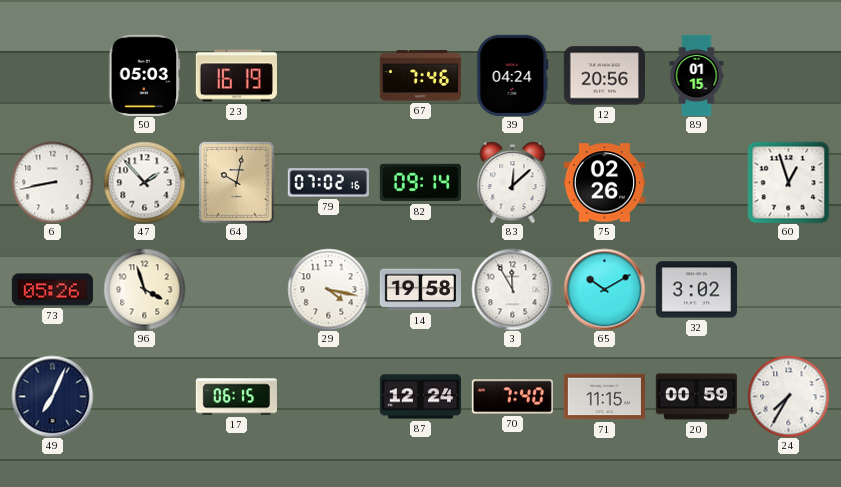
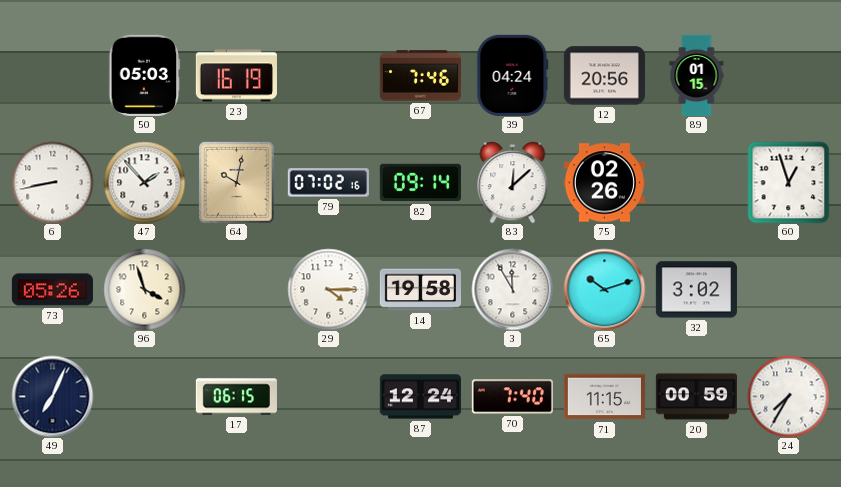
29: 4:17 -> 4:15 (328, 289)
65: 10:10 -> 10:12 (604, 289)
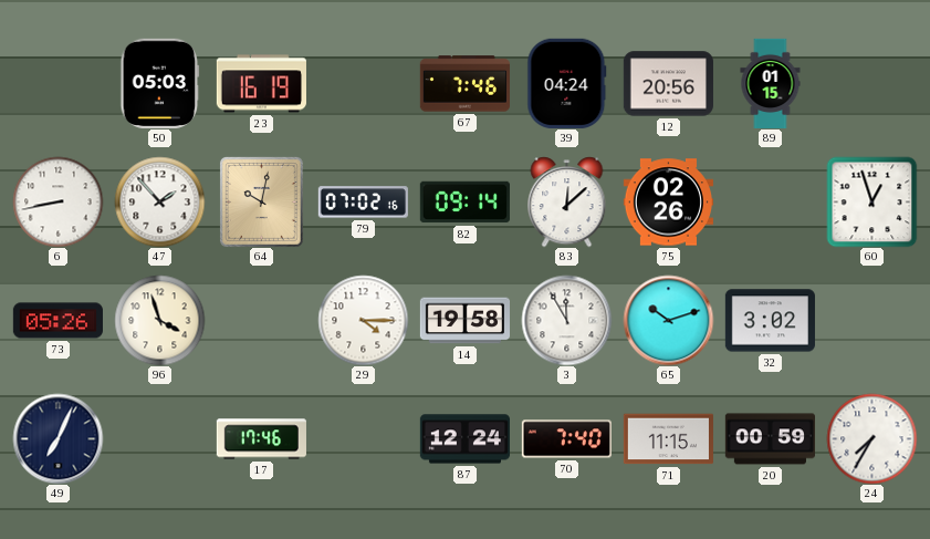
17: 06:15 -> 17:46 (261, 439)
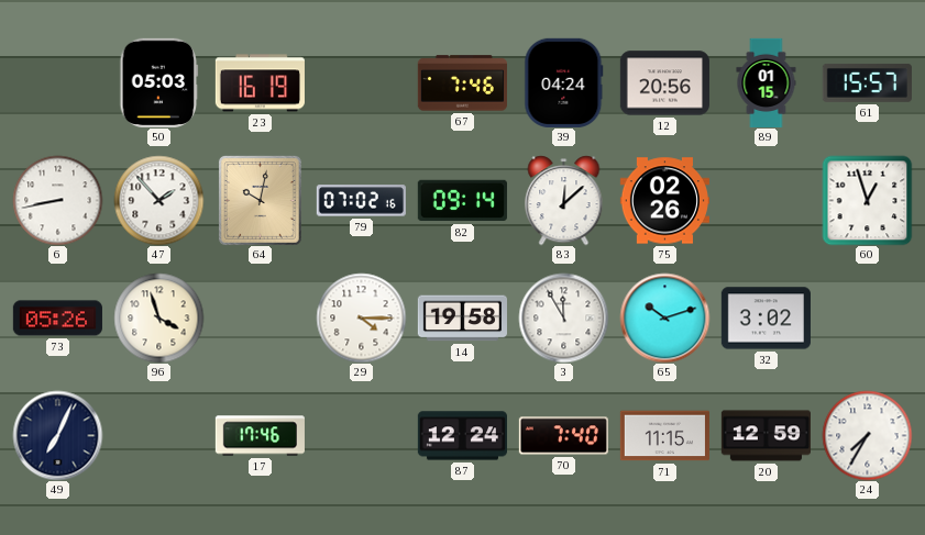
61: none -> 15:57 (867, 82)
20: 00:59 -> 12:59 (766, 436)
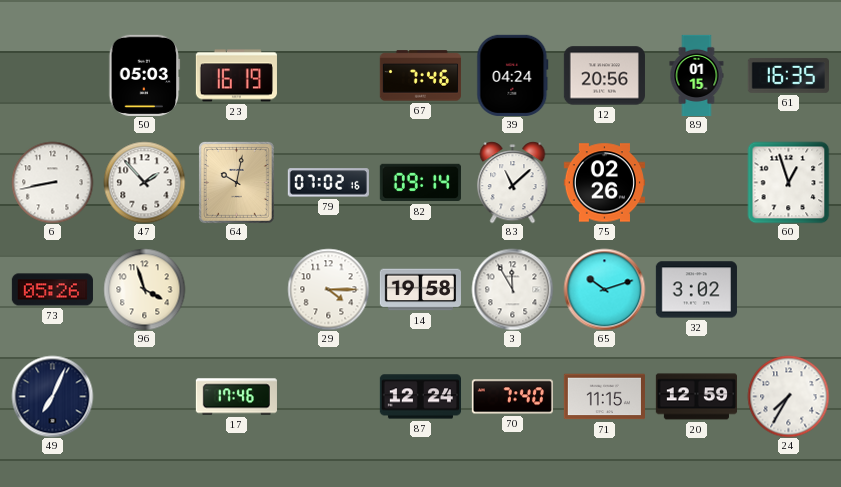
61: 15:57 -> 16:35 (788, 75)
83: 12:08 -> 11:08 (513, 182)
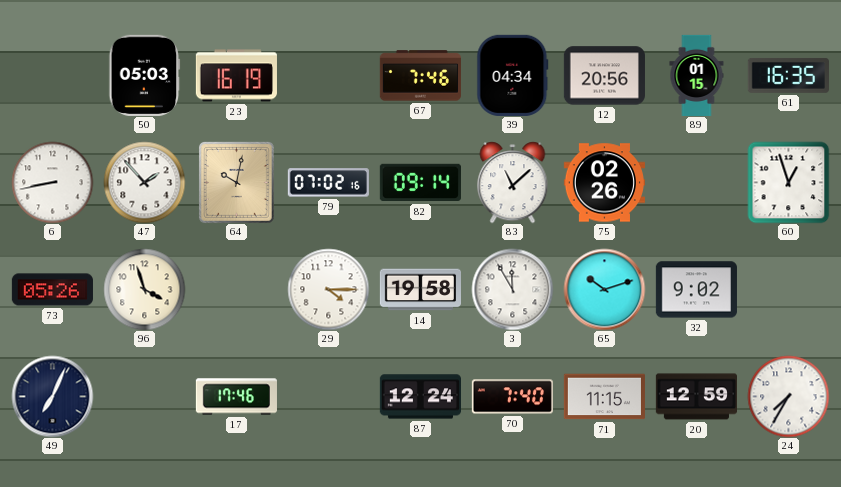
39: 04:24 -> 04:34 (513, 75)
32: 3:02 -> 9:02 (696, 290)
